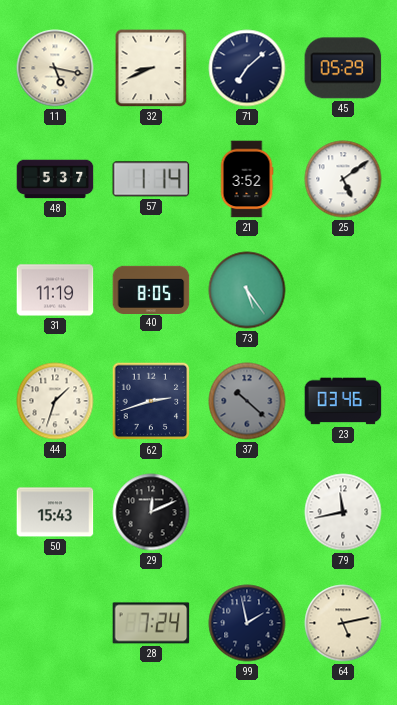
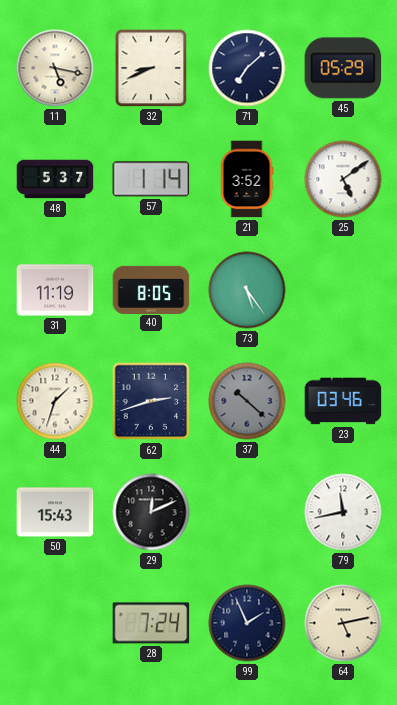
99: 1:58 -> 1:56 (247, 623)
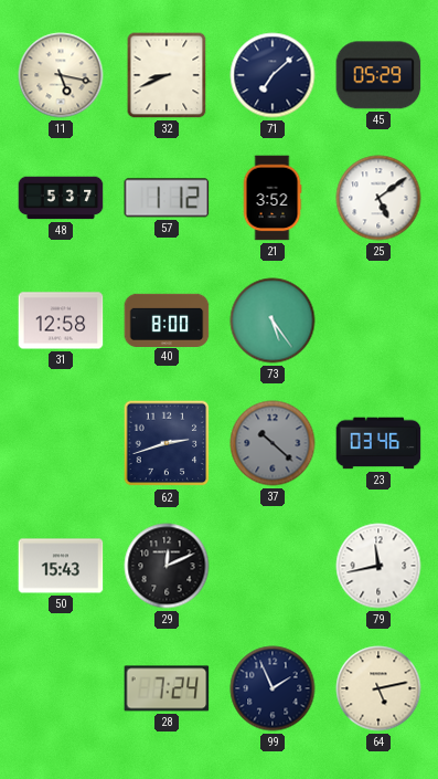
57: 1:14 -> 1:12 (167, 198)
31: 11:19 -> 12:58 (61, 320)
40: 8:05 -> 8:00 (167, 319)
44: 1:33 -> none (55, 401)
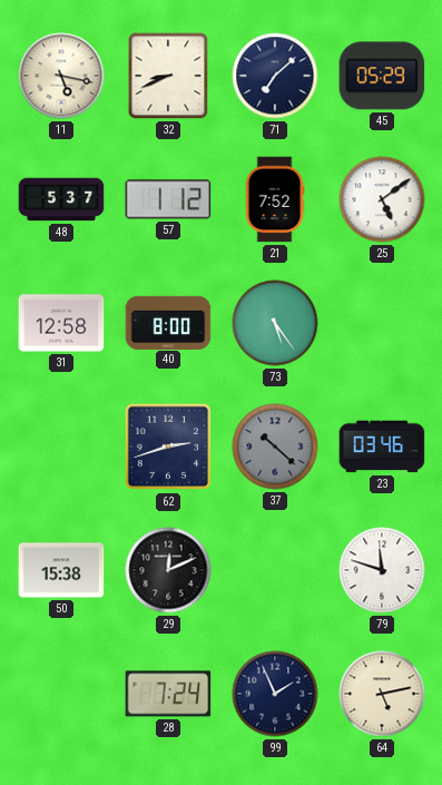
21: 3:52 -> 7:52 (275, 199)
50: 15:43 -> 15:38 (61, 570)
79: 11:43 -> 11:48 (382, 570)
